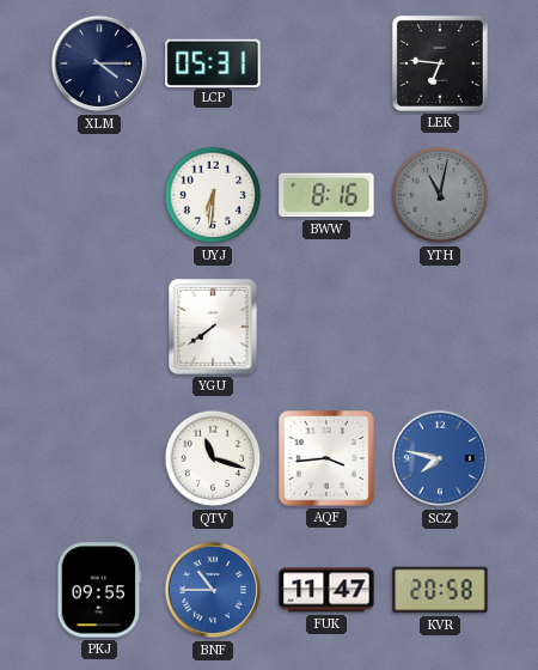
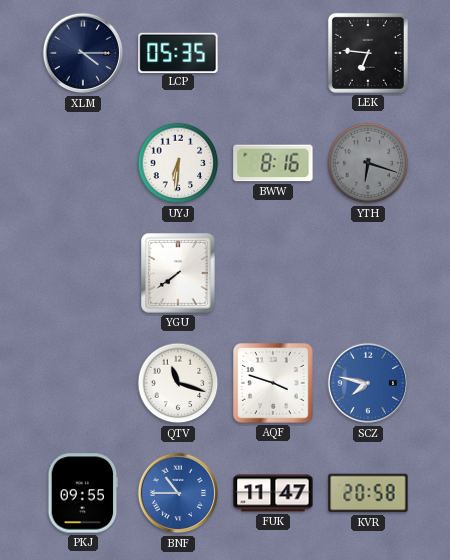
LCP: 05:31 -> 05:35 (178, 52)
YTH: 11:02 -> 6:18 (368, 163)
AQF: 3:44 -> 3:48 (273, 383)
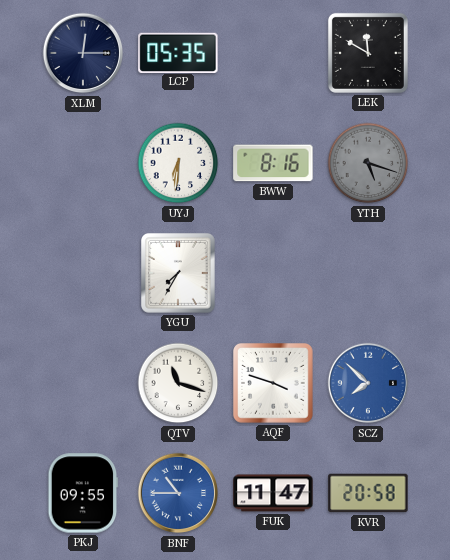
XLM: 4:15 -> 12:15 (83, 53)
LEK: 6:46 -> 11:50 (368, 53)
YTH: 6:18 -> 5:18 (368, 163)
YGU: 7:39 -> 7:35 (179, 274)
SCZ: 7:47 -> 7:52 (368, 383)
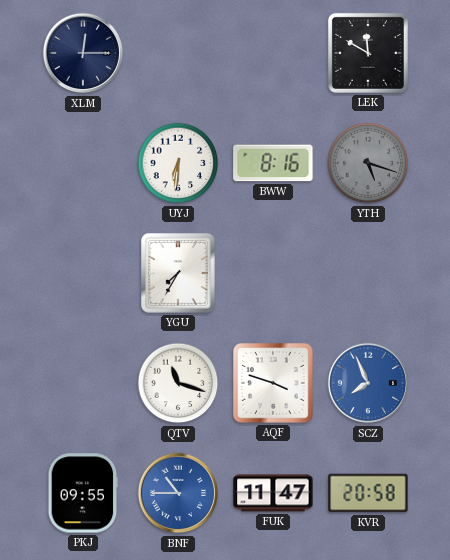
LCP: 05:35 -> none (178, 52)
SCZ: 7:52 -> 7:56 (368, 383)
